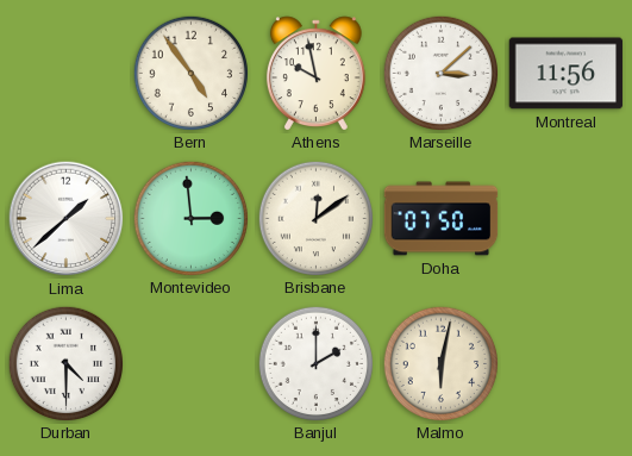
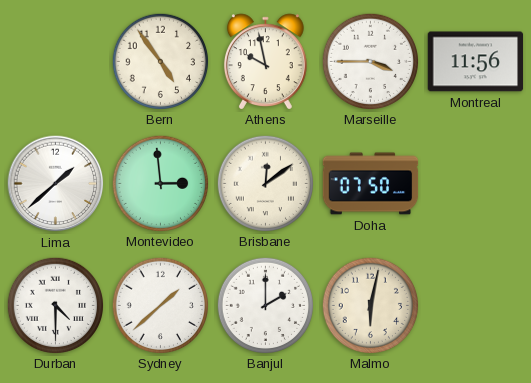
Marseille: 3:08 -> 3:45 (370, 61)
Sydney: none -> 1:38 (160, 305)
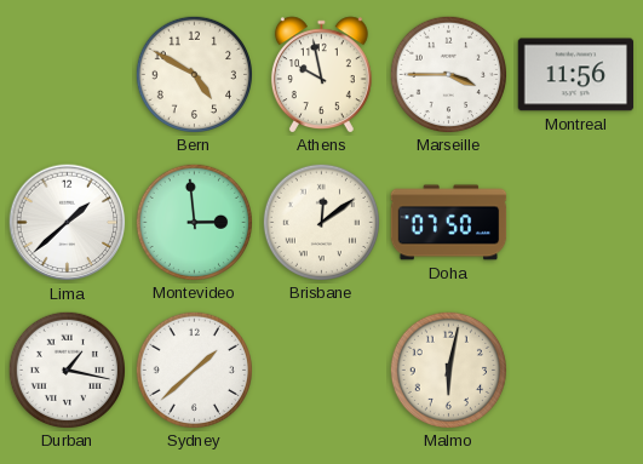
Bern: 4:54 -> 4:50 (194, 74)
Durban: 4:30 -> 1:17 (67, 370)
Banjul: 2:00 -> none (265, 305)
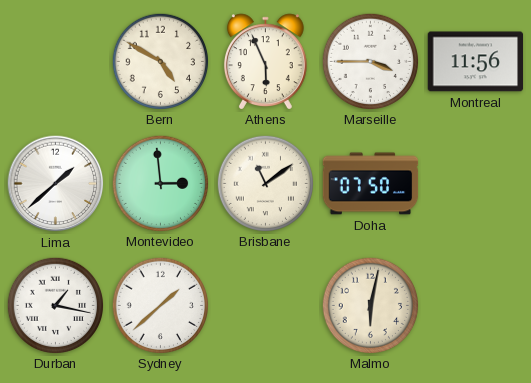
Athens: 9:58 -> 5:56 (265, 61)
Brisbane: 12:09 -> 11:09 (265, 183)
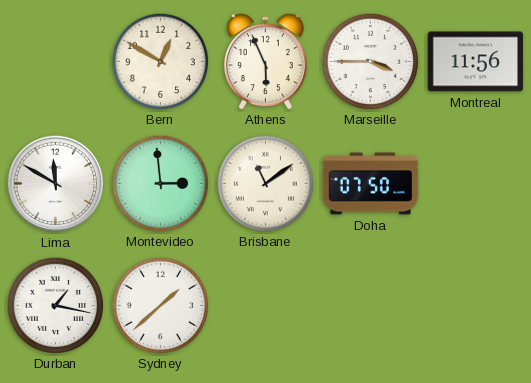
Bern: 4:50 -> 12:50 (160, 61)
Lima: 1:38 -> 11:50 (56, 184)
Malmo: 6:02 -> none (370, 305)
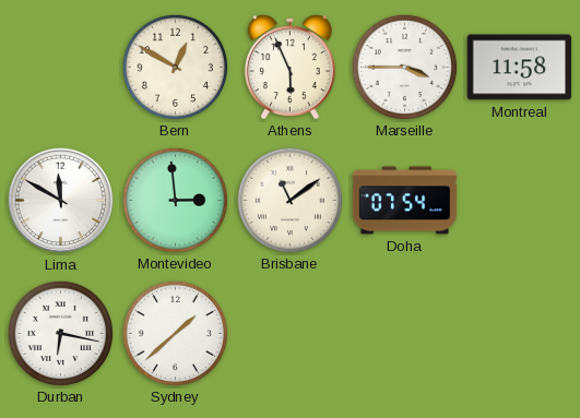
Montreal: 11:56 -> 11:58 (520, 68)
Doha: 07:50 -> 07:54 (405, 201)
Durban: 1:17 -> 6:17 (60, 333)
